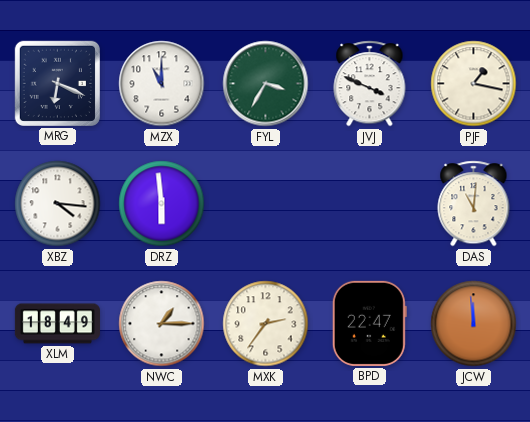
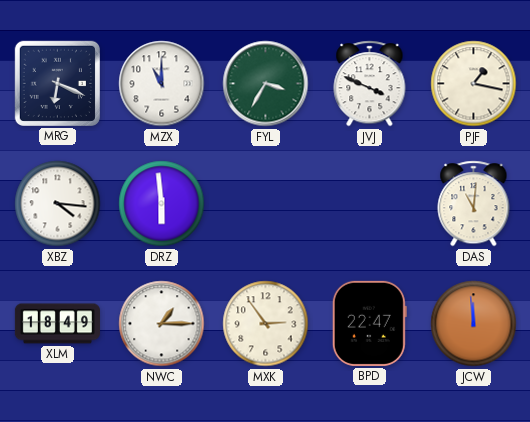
MXK: 2:36 -> 2:54 (266, 324)
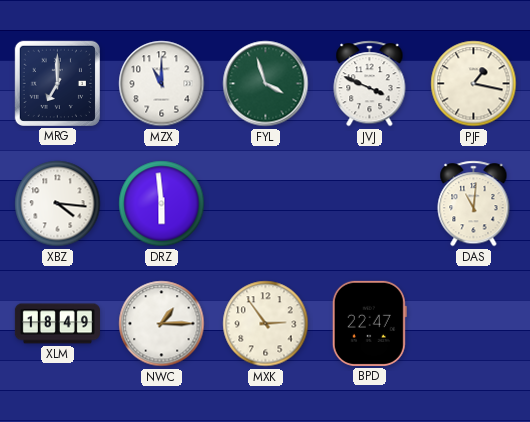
MRG: 6:19 -> 7:00 (57, 83)
FYL: 3:35 -> 3:57 (266, 84)
JCW: 11:59 -> none (474, 324)
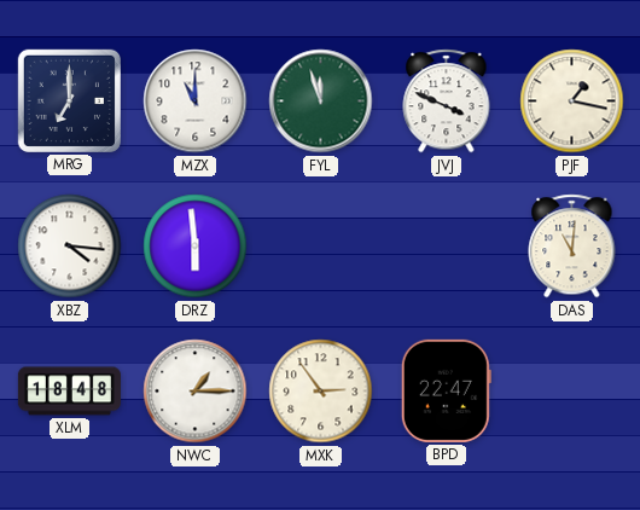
FYL: 3:57 -> 11:57 (321, 102)
XLM: 18:49 -> 18:48 (69, 392)
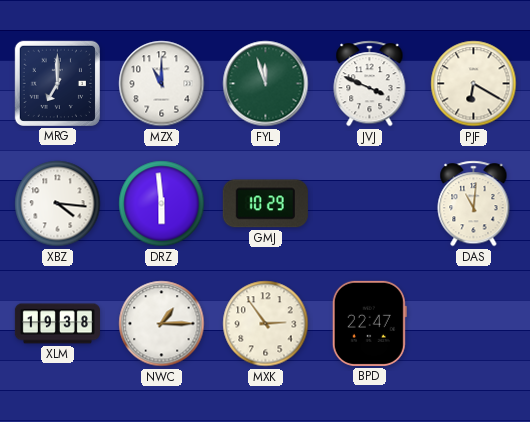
PJF: 1:17 -> 6:20 (474, 84)
GMJ: none -> 10:29 (265, 204)
XLM: 18:48 -> 19:38 (57, 324)
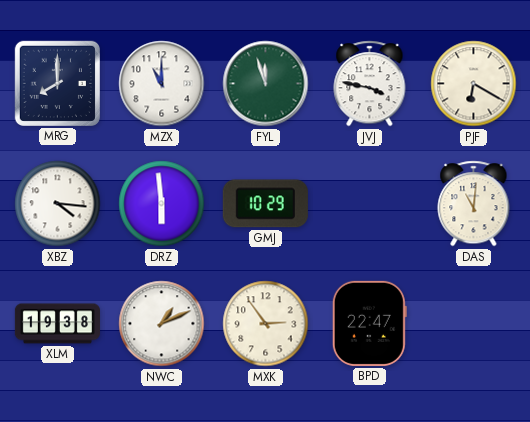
MRG: 7:00 -> 8:00 (57, 83)
JVJ: 3:49 -> 3:47 (370, 84)
NWC: 1:15 -> 1:11 (162, 324)
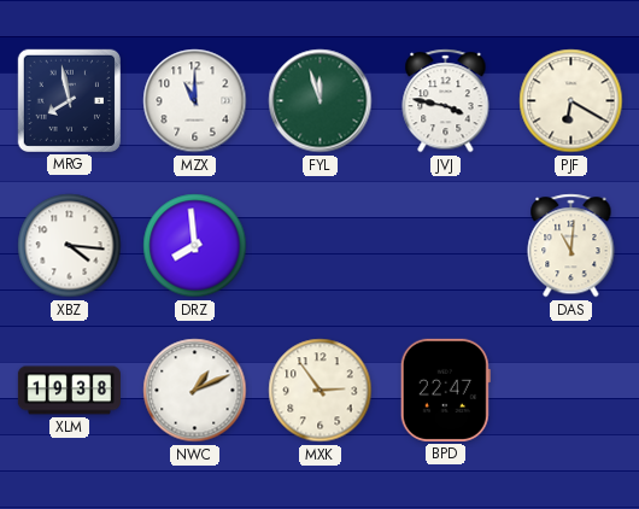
MRG: 8:00 -> 7:58 (69, 100)
DRZ: 5:59 -> 7:59 (195, 246)
GMJ: 10:29 -> none (265, 204)
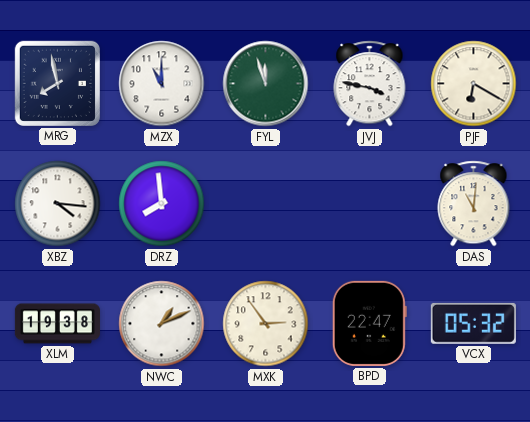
VCX: none -> 05:32 (473, 323)
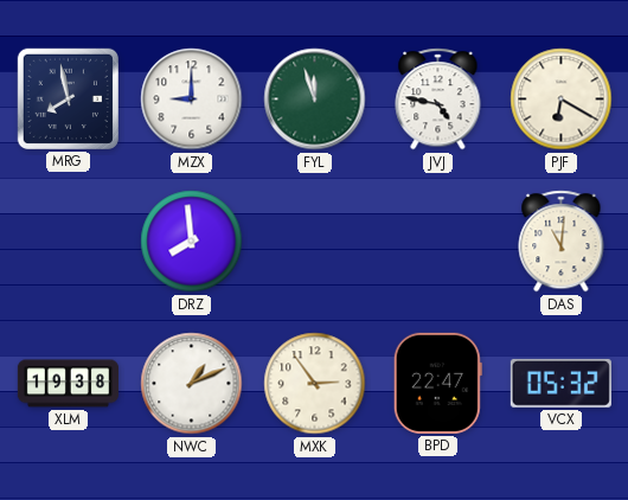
MZX: 11:00 -> 9:00 (192, 100)
JVJ: 3:47 -> 4:47 (438, 100)
XBZ: 4:16 -> none (58, 204)
